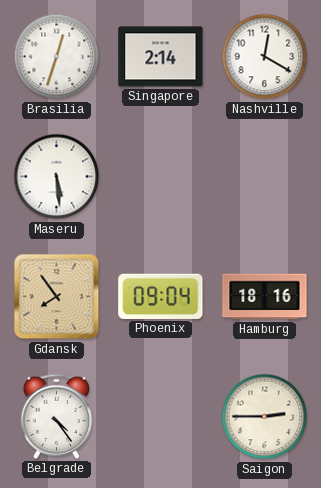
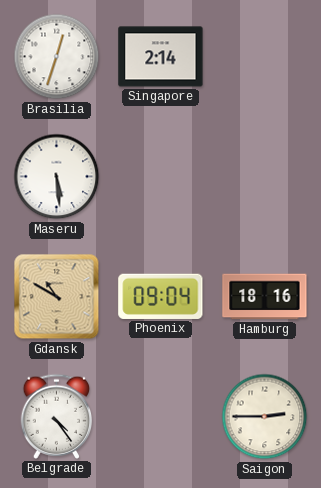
Nashville: 12:20 -> none (265, 57)
Gdansk: 7:54 -> 10:50 (57, 297)
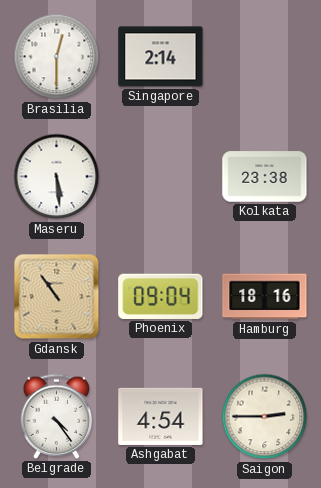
Brasilia: 12:33 -> 12:30 (57, 57)
Kolkata: none -> 23:38 (265, 177)
Gdansk: 10:50 -> 10:54 (57, 297)
Ashgabat: none -> 4:54 (161, 416)
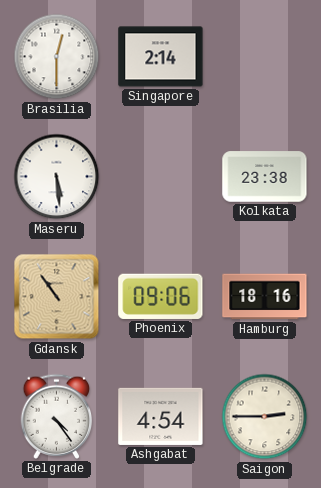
Phoenix: 09:04 -> 09:06 (161, 296)
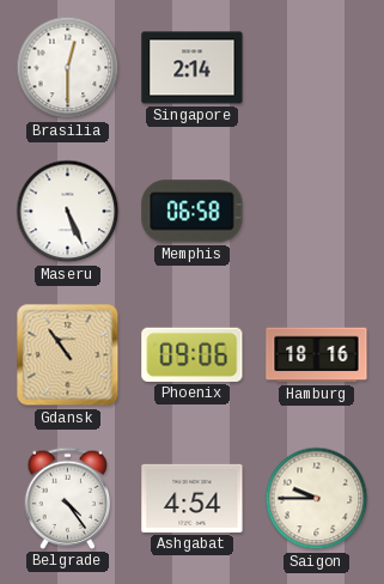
Maseru: 5:29 -> 5:26 (68, 212)
Memphis: none -> 06:58 (193, 212)
Kolkata: 23:38 -> none (265, 177)
Saigon: 2:45 -> 9:45 (317, 499)
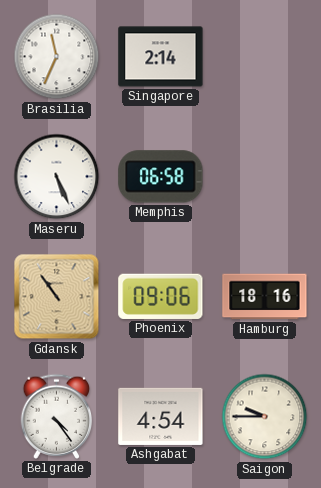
Brasilia: 12:30 -> 11:34 (57, 57)
